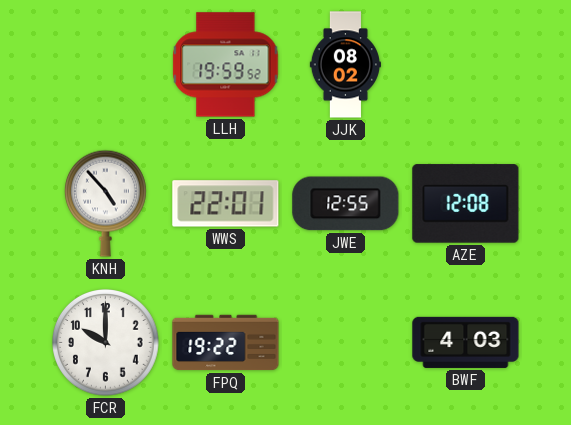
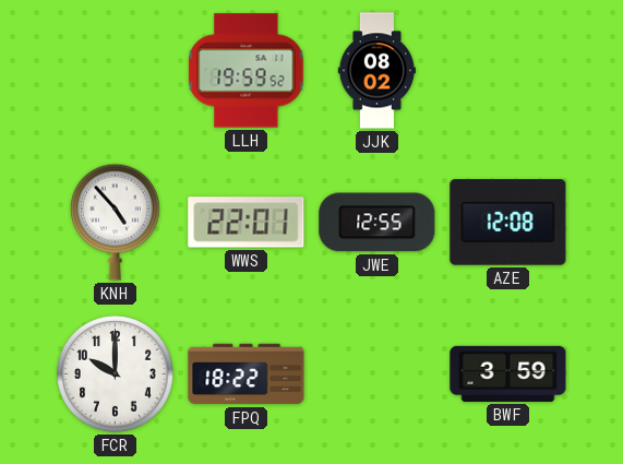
FPQ: 19:22 -> 18:22 (247, 374)
BWF: 4:03 -> 3:59 (508, 373)
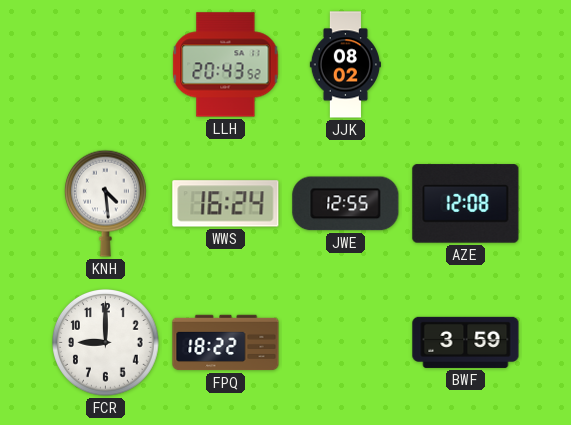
LLH: 19:59 -> 20:43 (226, 65)
KNH: 4:53 -> 4:29 (105, 203)
WWS: 22:01 -> 16:24 (226, 204)
FCR: 10:00 -> 9:00 (106, 343)
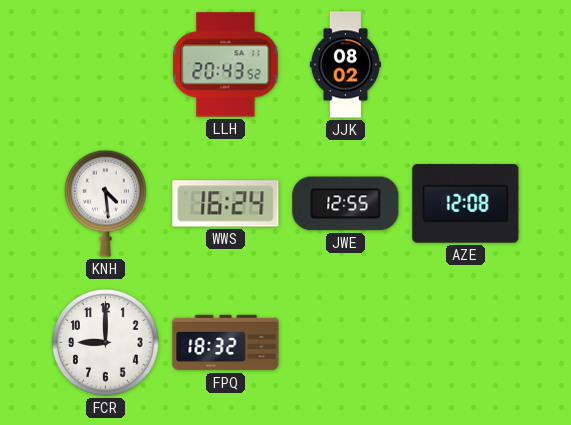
FPQ: 18:22 -> 18:32 (226, 343)
BWF: 3:59 -> none (466, 342)
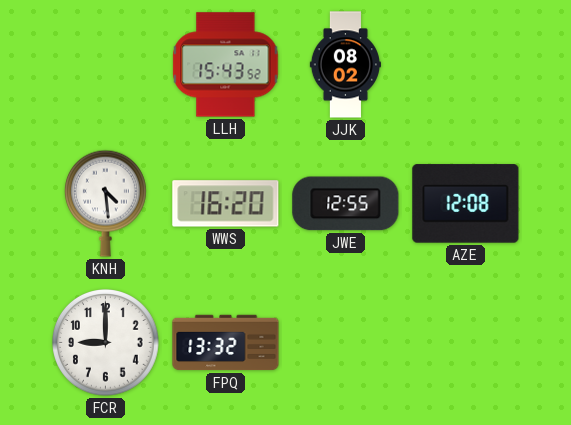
LLH: 20:43 -> 15:43 (226, 65)
WWS: 16:24 -> 16:20 (226, 204)
FPQ: 18:32 -> 13:32 (226, 343)
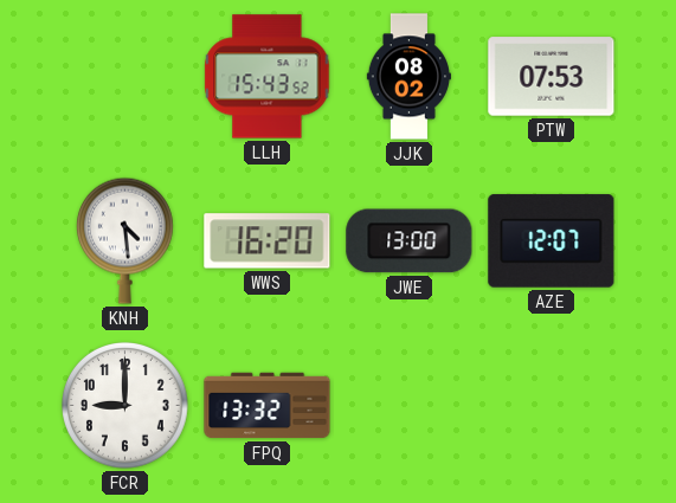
PTW: none -> 07:53 (552, 77)
JWE: 12:55 -> 13:00 (410, 241)
AZE: 12:08 -> 12:07 (552, 241)
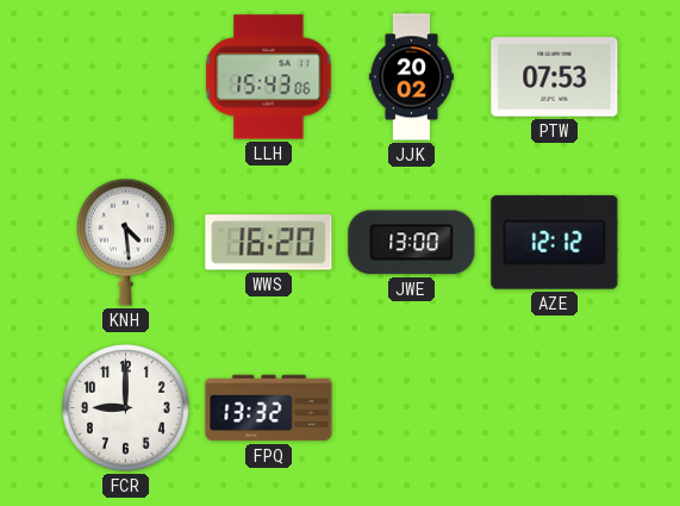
LLH: 15:43:52 -> 15:43:06 (269, 77)
JJK: 08:02 -> 20:02 (411, 77)
AZE: 12:07 -> 12:12 (555, 243)
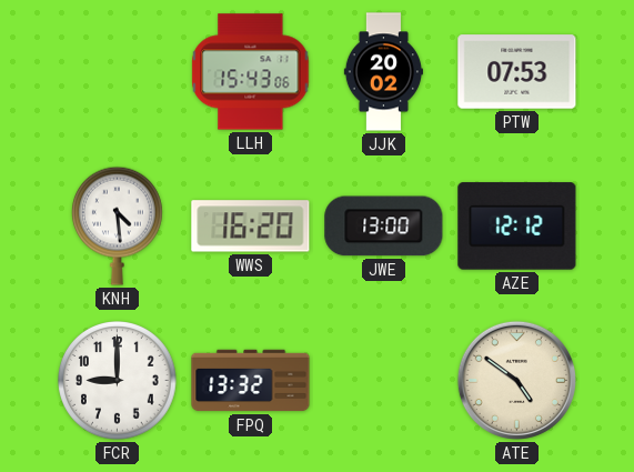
ATE: none -> 4:51 (516, 380)
